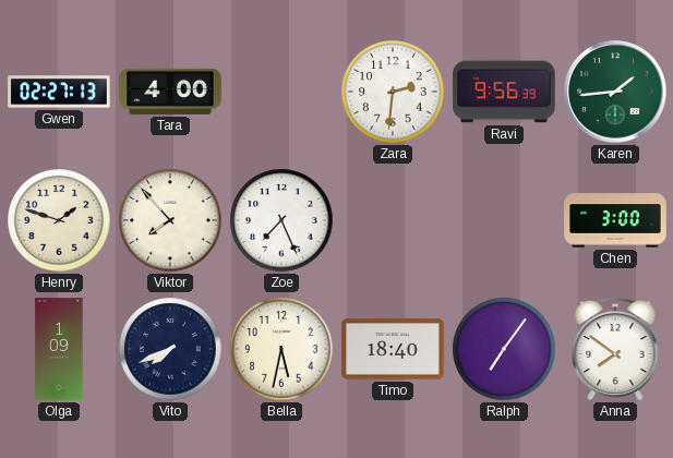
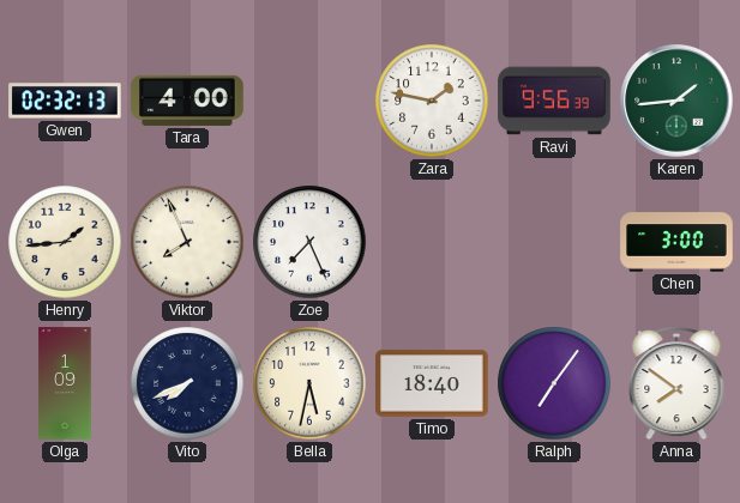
Gwen: 02:27 -> 02:32 (65, 101)
Zara: 2:31 -> 1:47 (432, 101)
Henry: 1:48 -> 1:44 (65, 242)
Viktor: 7:53 -> 7:56 (187, 242)
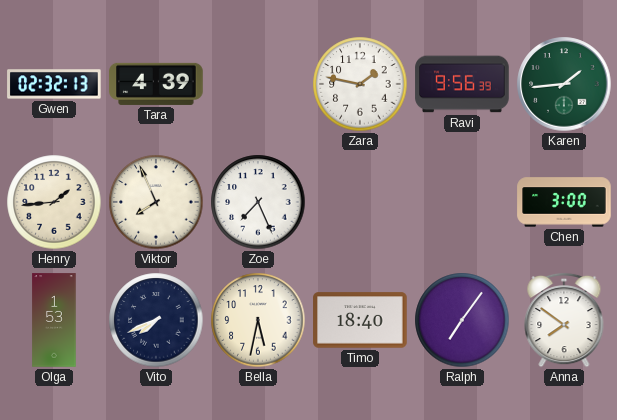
Tara: 4:00 -> 4:39 (156, 84)
Olga: 1:09 -> 1:53 (54, 320)
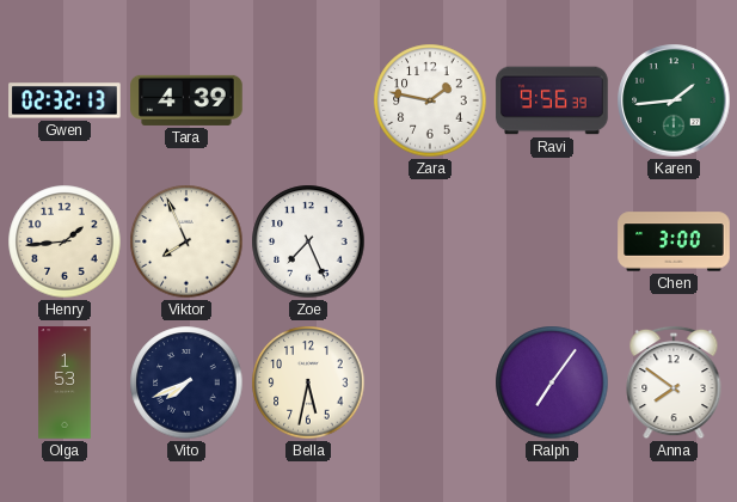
Timo: 18:40 -> none (360, 320)
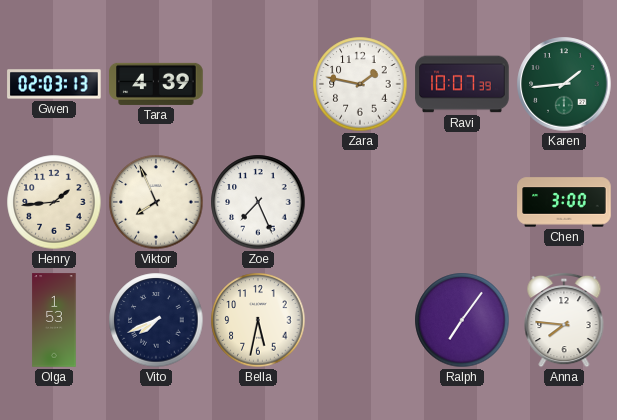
Gwen: 02:32 -> 02:03 (54, 84)
Ravi: 9:56 -> 10:07 (462, 84)
Anna: 7:51 -> 7:46 (564, 320)
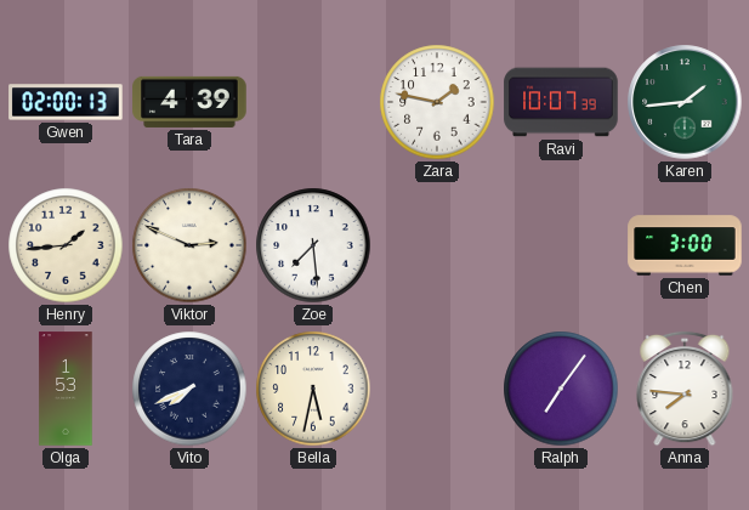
Gwen: 02:03 -> 02:00 (66, 102)
Viktor: 7:56 -> 2:49 (189, 245)
Zoe: 7:26 -> 7:29 (313, 245)
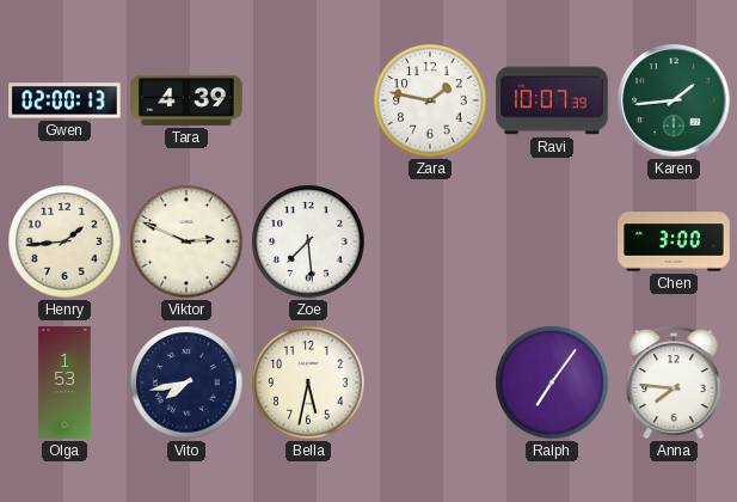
Vito: 7:41 -> 7:43 (186, 382)
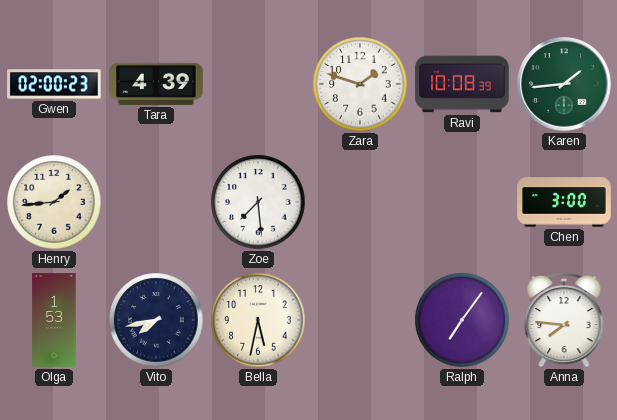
Gwen: 02:00:13 -> 02:00:23 (54, 84)
Zara: 1:47 -> 1:48 (360, 84)
Ravi: 10:07 -> 10:08 (462, 84)
Viktor: 2:49 -> none (186, 241)
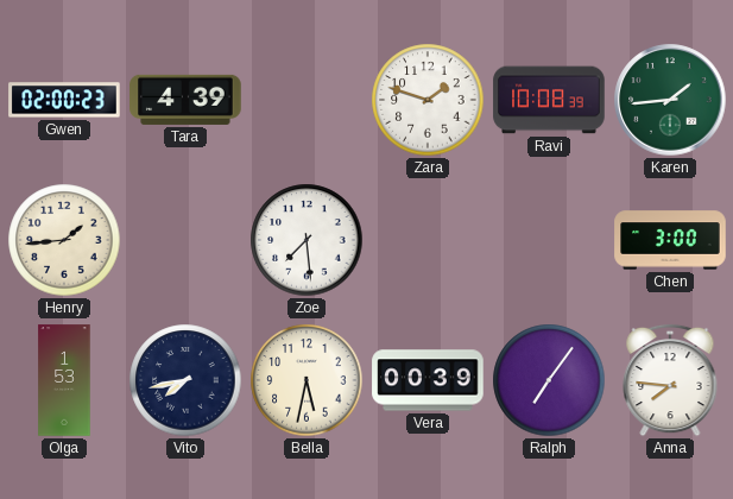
Vera: none -> 00:39 (428, 380)
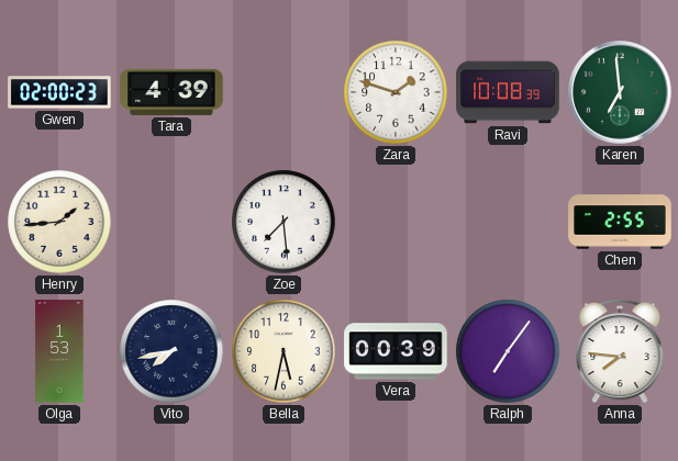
Karen: 1:44 -> 6:59 (620, 92)
Chen: 3:00 -> 2:55 (620, 222)
